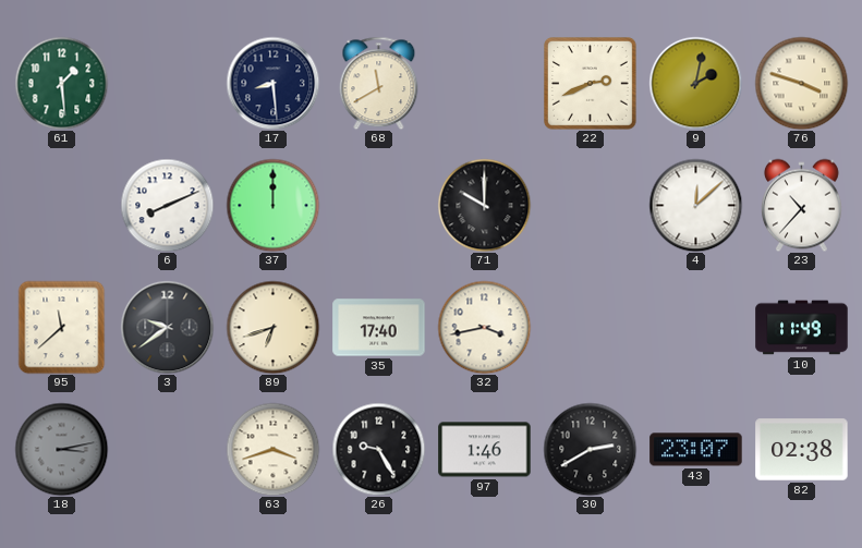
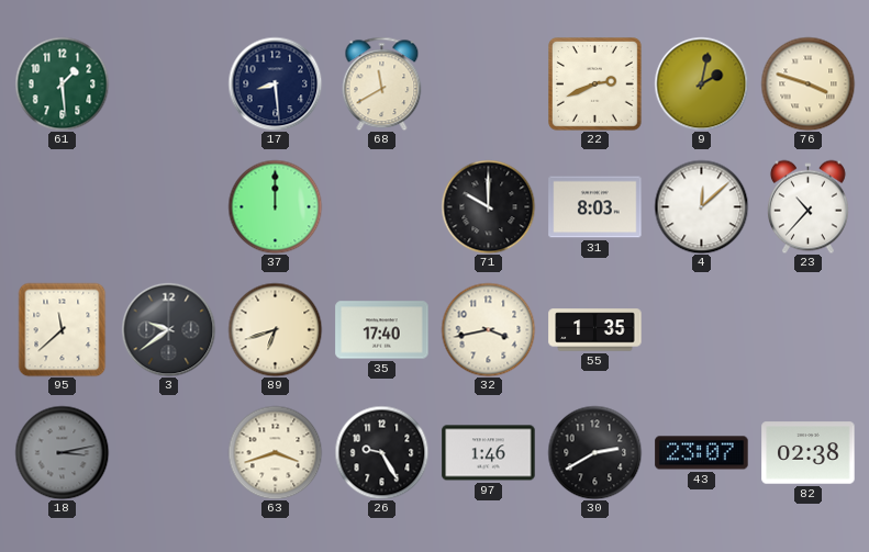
6: 8:11 -> none (167, 205)
31: none -> 8:03 (595, 207)
55: none -> 1:35 (595, 330)
10: 11:49 -> none (802, 328)
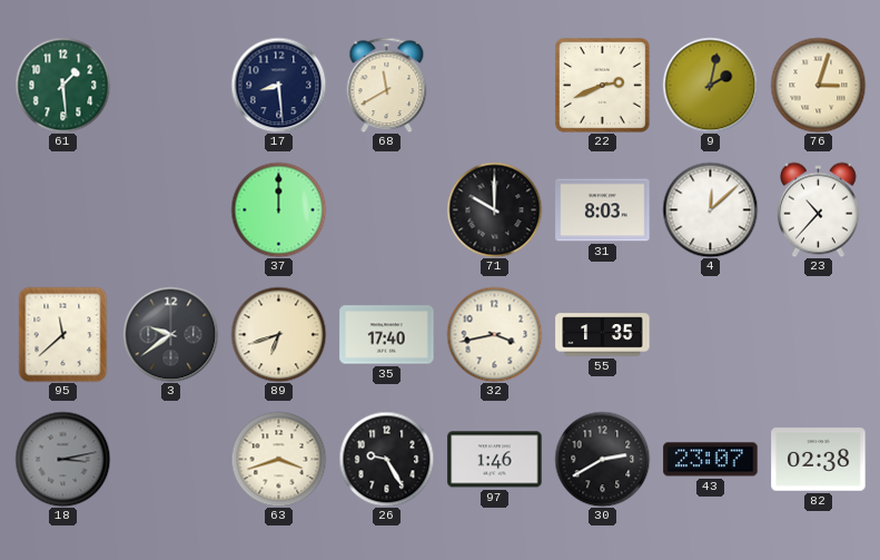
76: 3:48 -> 3:03 (818, 85)
